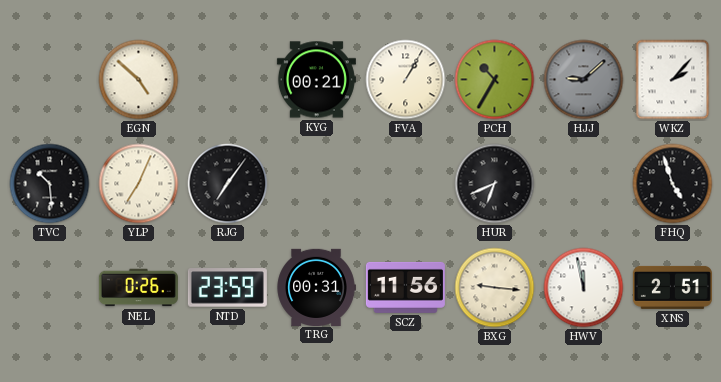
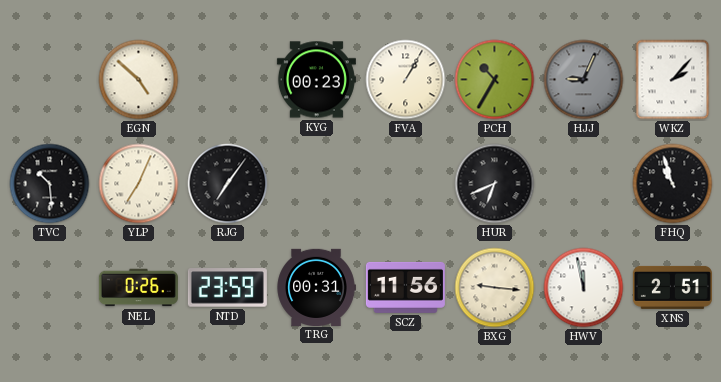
KYG: 00:21 -> 00:23 (316, 80)
HJJ: 9:08 -> 9:04 (584, 80)
FHQ: 4:57 -> 10:57 (673, 184)
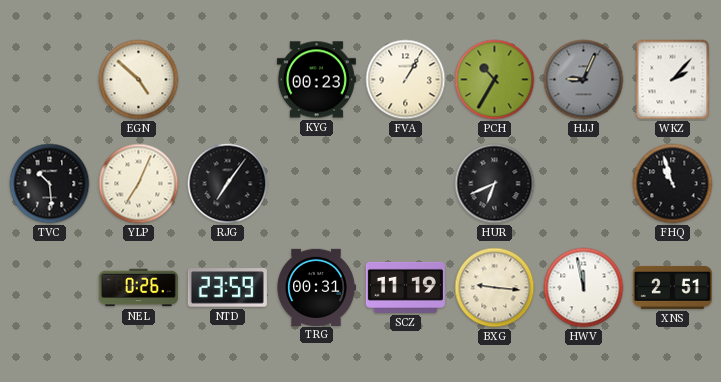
SCZ: 11:56 -> 11:19 (405, 287)
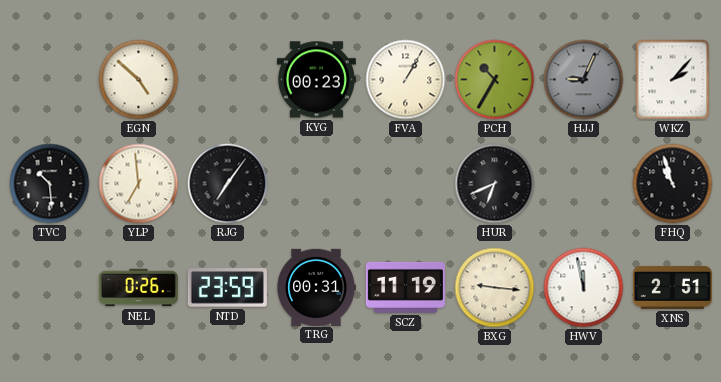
YLP: 7:04 -> 6:59 (139, 184)
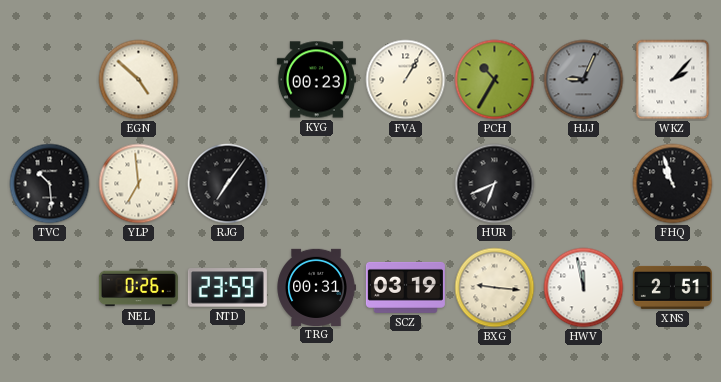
SCZ: 11:19 -> 03:19 (405, 287)
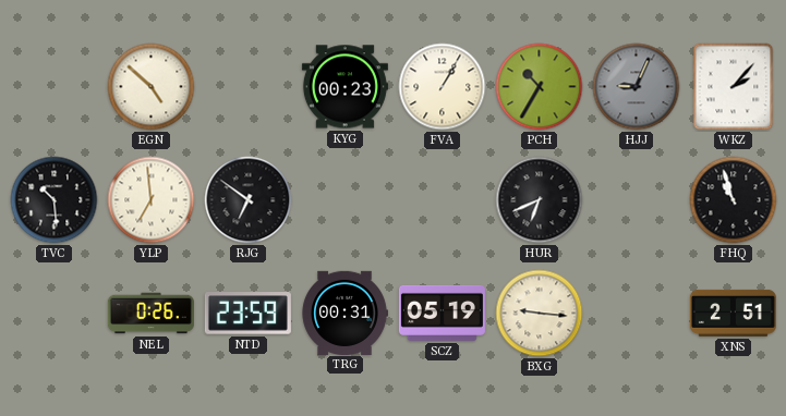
RJG: 7:06 -> 6:51 (249, 200)
SCZ: 03:19 -> 05:19 (442, 313)
HWV: 11:58 -> none (584, 288)
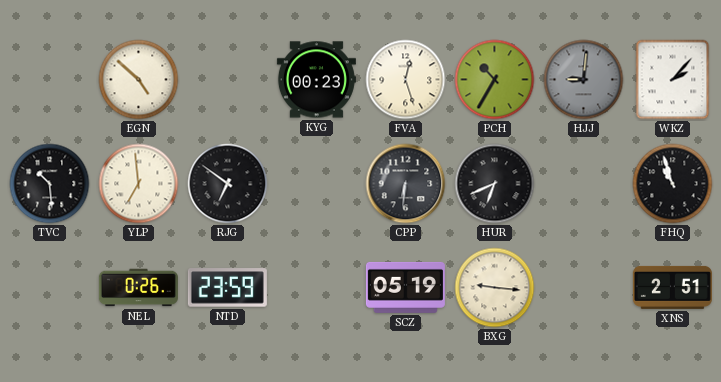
FVA: 1:05 -> 12:27 (406, 80)
HJJ: 9:04 -> 9:01 (584, 80)
CPP: none -> 6:31 (406, 184)
TRG: 00:31 -> none (344, 313)
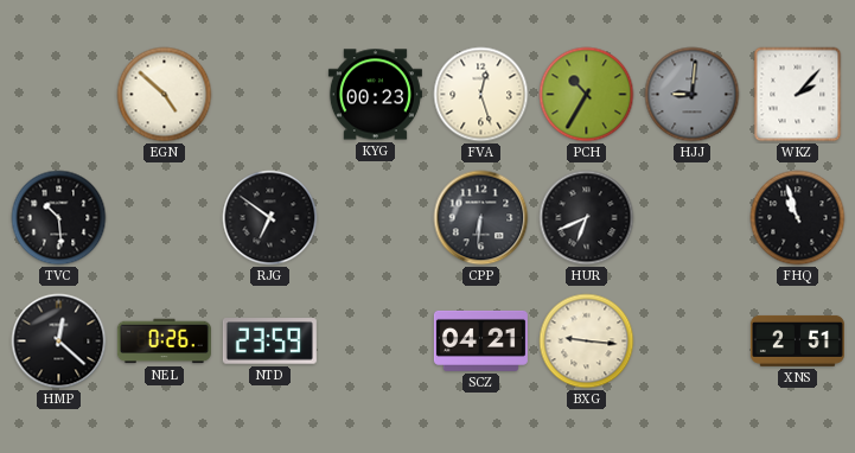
YLP: 6:59 -> none (139, 184)
HMP: none -> 12:22 (59, 342)
SCZ: 05:19 -> 04:21 (480, 340)
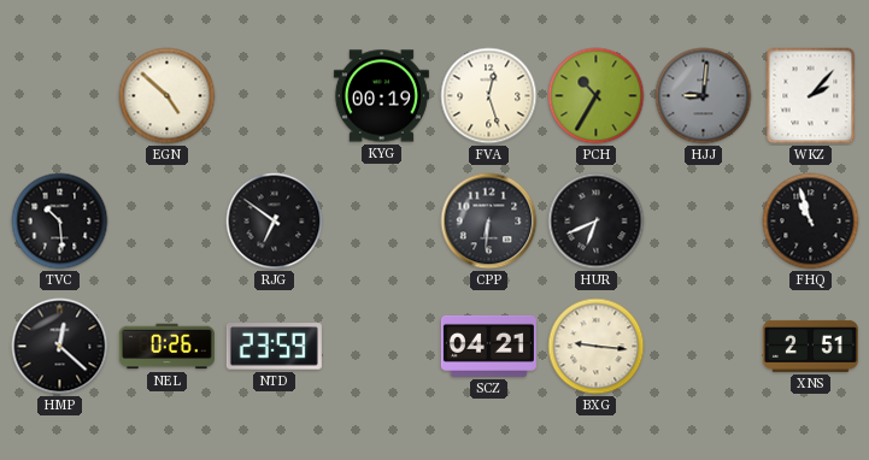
KYG: 00:23 -> 00:19 (381, 96)
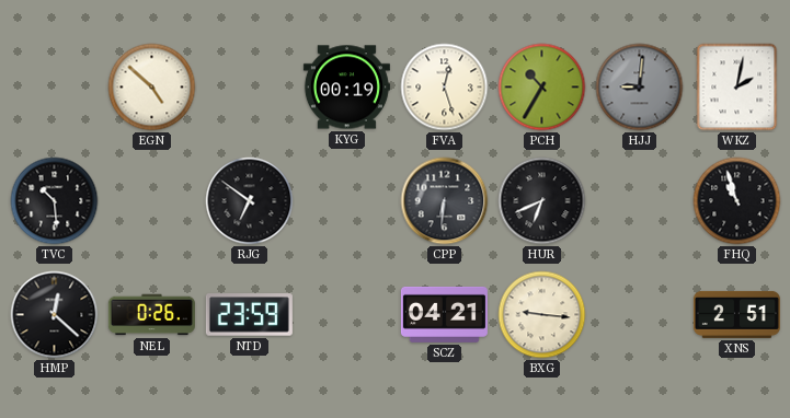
WKZ: 2:07 -> 2:02 (737, 88)
